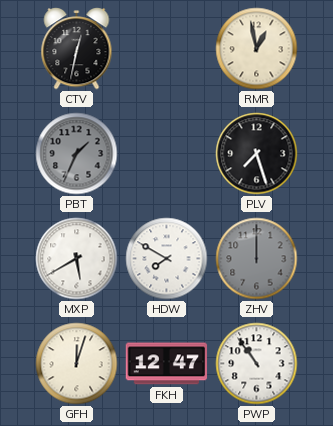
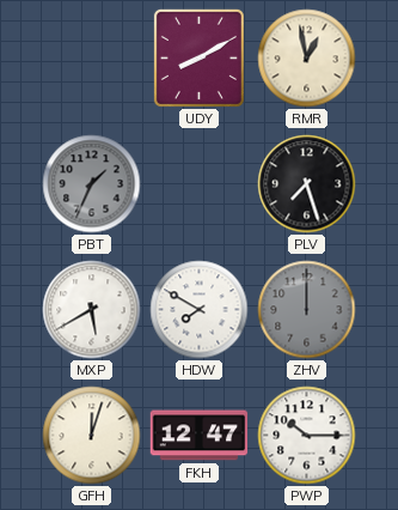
CTV: 12:32 -> none (77, 49)
UDY: none -> 8:10 (198, 57)
PWP: 10:54 -> 10:15 (307, 436)
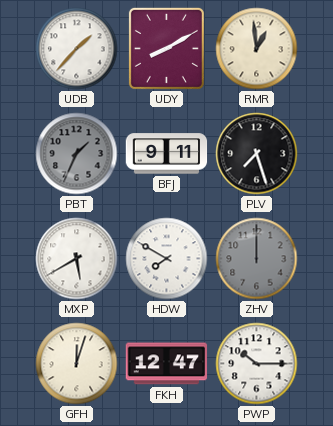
UDB: none -> 1:37 (77, 49)
RMR: 12:58 -> 12:59 (257, 49)
BFJ: none -> 9:11 (167, 154)
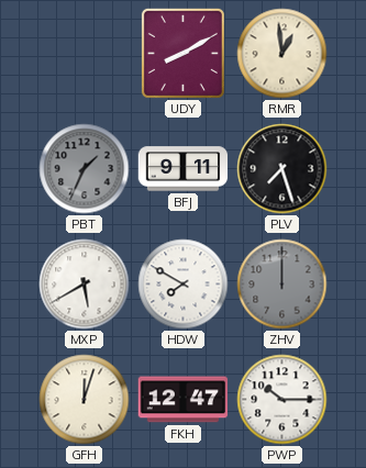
UDB: 1:37 -> none (77, 49)
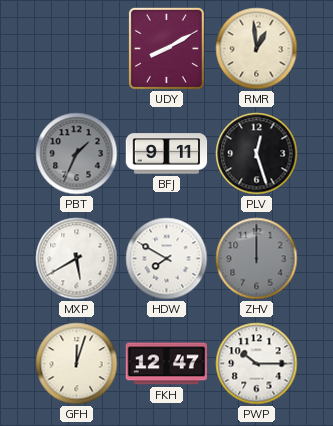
PLV: 7:27 -> 12:27 (257, 154)
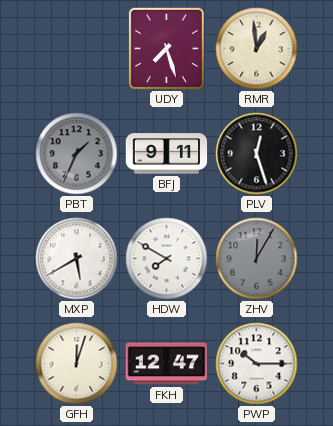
UDY: 8:10 -> 7:27 (166, 48)
ZHV: 12:00 -> 12:05 (257, 259)
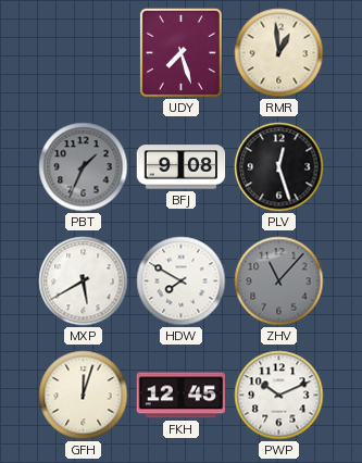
BFJ: 9:11 -> 9:08 (182, 167)
ZHV: 12:05 -> 11:07 (279, 281)
FKH: 12:47 -> 12:45 (182, 396)
PWP: 10:15 -> 10:11 (279, 396)
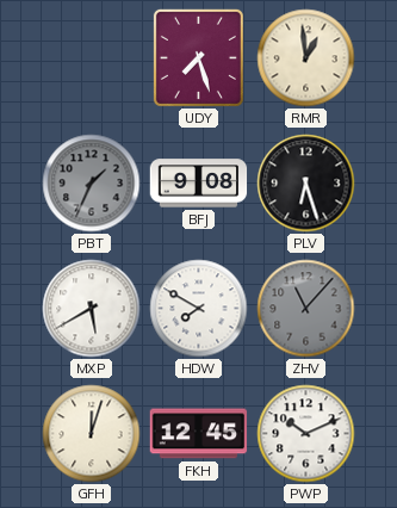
PLV: 12:27 -> 6:27 (306, 184)
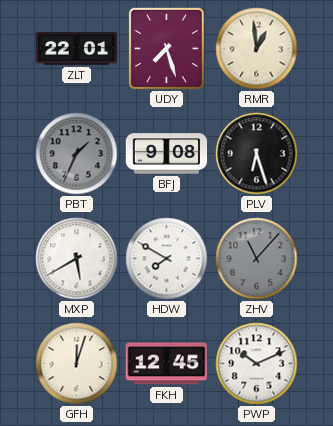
ZLT: none -> 22:01 (77, 49)
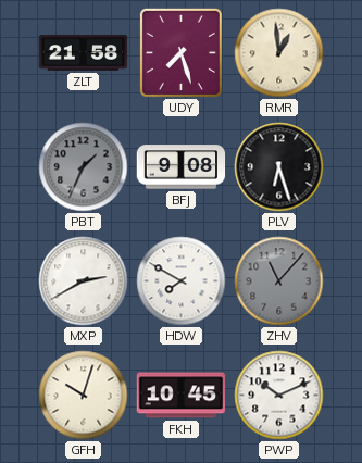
ZLT: 22:01 -> 21:58 (84, 53)
MXP: 5:40 -> 2:40 (84, 281)
GFH: 12:03 -> 10:03 (84, 396)
FKH: 12:45 -> 10:45 (182, 396)
